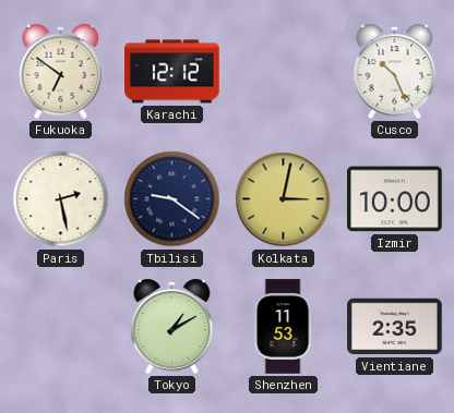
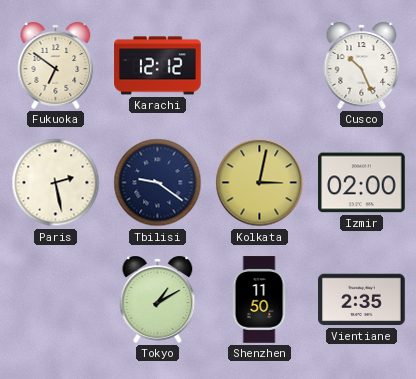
Izmir: 10:00 -> 02:00 (362, 183)
Shenzhen: 11:53 -> 11:50 (259, 300)
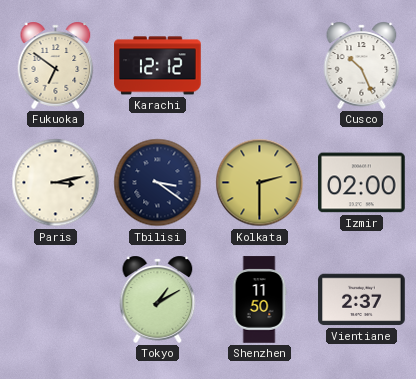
Paris: 2:28 -> 3:13 (56, 183)
Tbilisi: 9:21 -> 3:21 (158, 183)
Kolkata: 3:02 -> 2:30 (260, 183)
Vientiane: 2:35 -> 2:37 (362, 300)
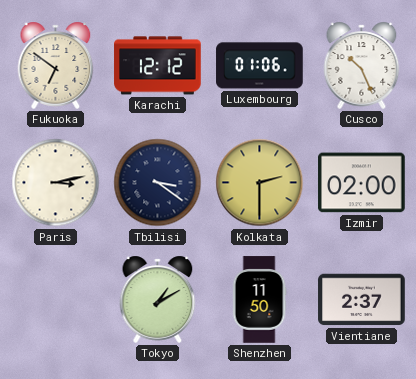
Luxembourg: none -> 01:06 (260, 66)
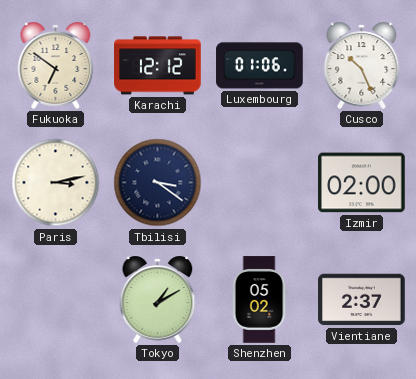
Kolkata: 2:30 -> none (260, 183)
Shenzhen: 11:50 -> 05:02 (259, 300)
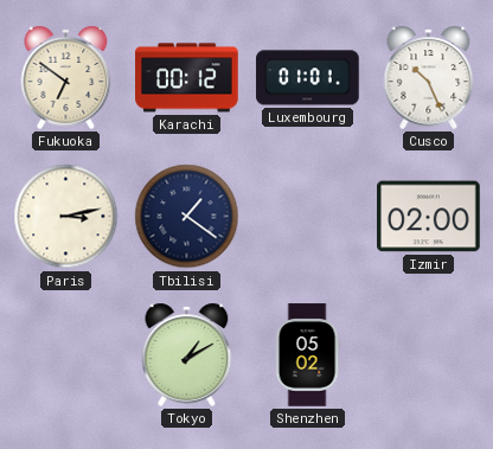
Karachi: 12:12 -> 00:12 (187, 78)
Luxembourg: 01:06 -> 01:01 (308, 78)
Tbilisi: 3:21 -> 1:21 (187, 217)
Vientiane: 2:37 -> none (362, 300)
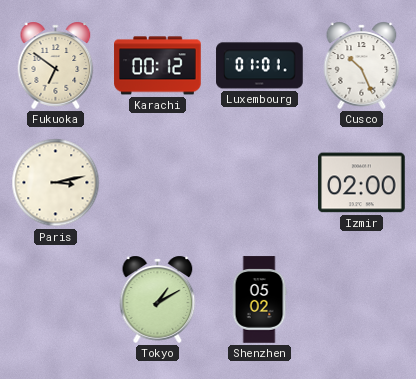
Tbilisi: 1:21 -> none (187, 217)
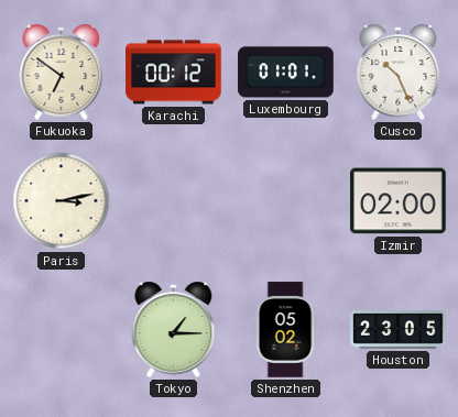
Tokyo: 1:10 -> 1:15 (174, 329)
Houston: none -> 23:05 (399, 330)
